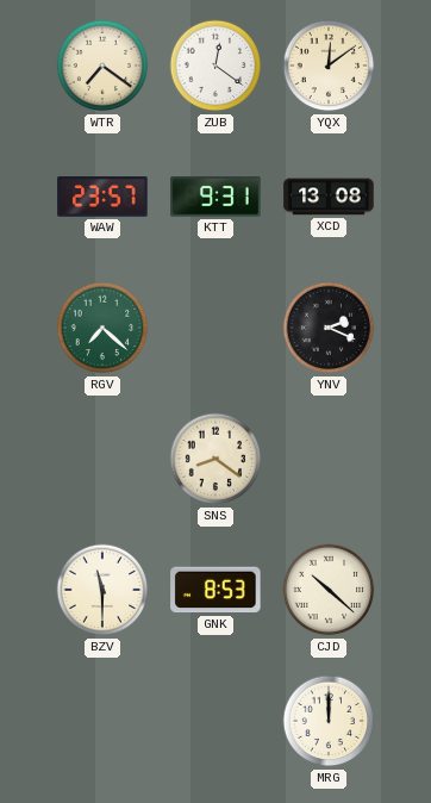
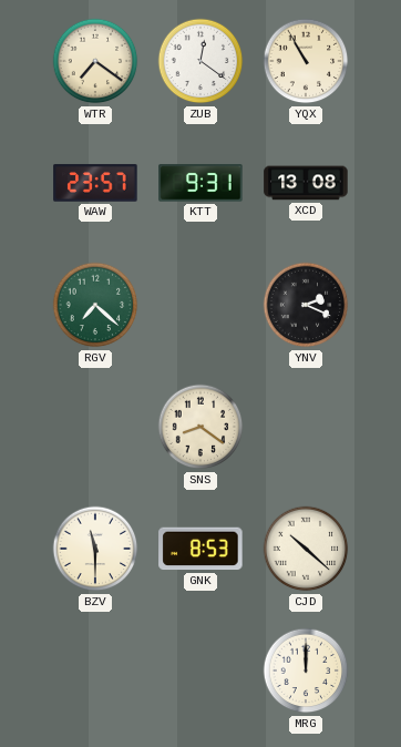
YQX: 12:09 -> 10:55 (306, 61)
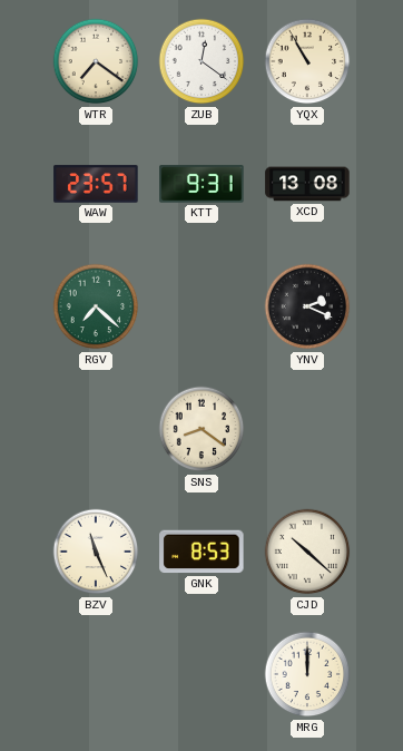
BZV: 11:30 -> 11:26 (96, 552)
